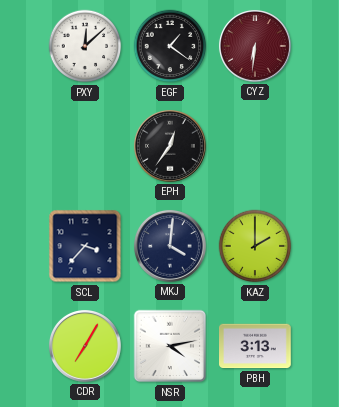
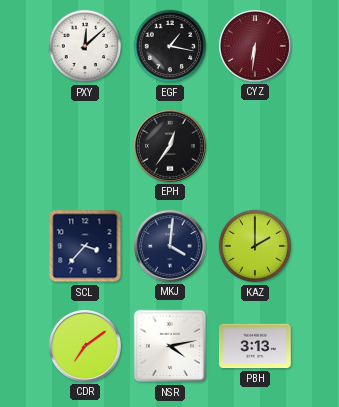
EGF: 1:21 -> 1:17 (170, 46)
CDR: 7:05 -> 7:09 (85, 346)
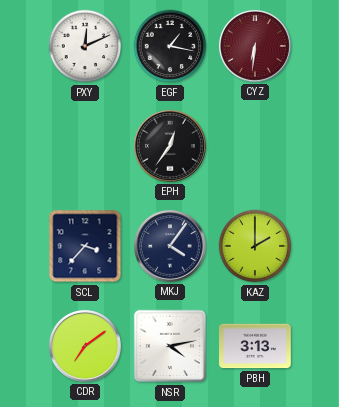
PXY: 12:08 -> 12:11 (85, 46)
MKJ: 4:01 -> 4:06 (170, 246)
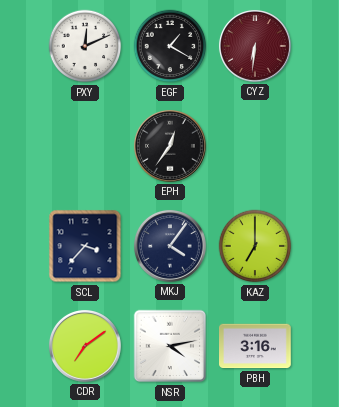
EGF: 1:17 -> 1:20 (170, 46)
KAZ: 2:00 -> 7:00 (255, 246)
PBH: 3:13 -> 3:16 (256, 346)
